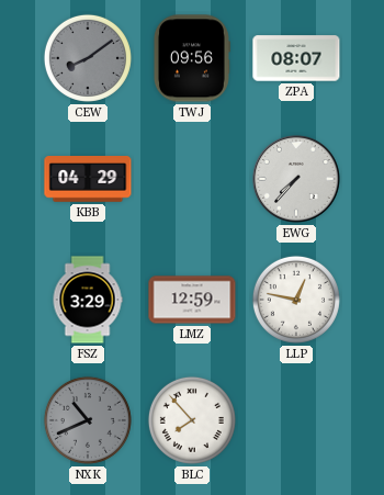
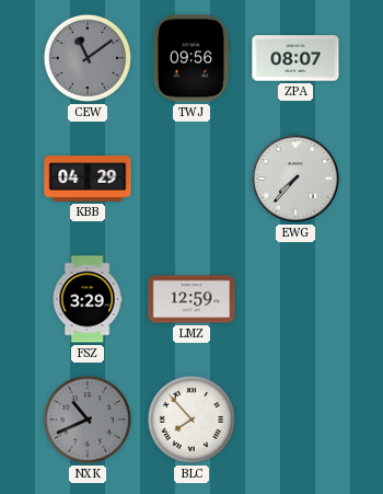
CEW: 8:09 -> 11:09 (88, 58)
LLP: 12:47 -> none (296, 300)
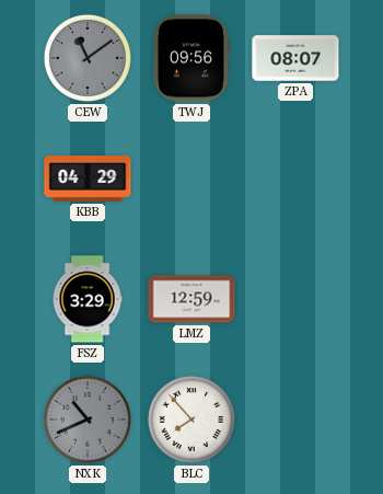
EWG: 7:37 -> none (297, 180)
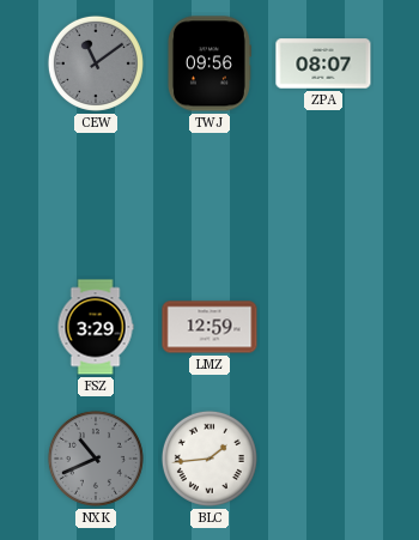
KBB: 04:29 -> none (88, 179)
BLC: 7:53 -> 1:44 (209, 459)
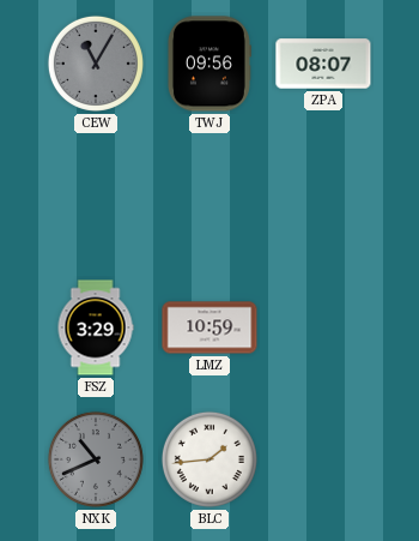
CEW: 11:09 -> 11:05 (96, 64)
LMZ: 12:59 -> 10:59 (209, 327)
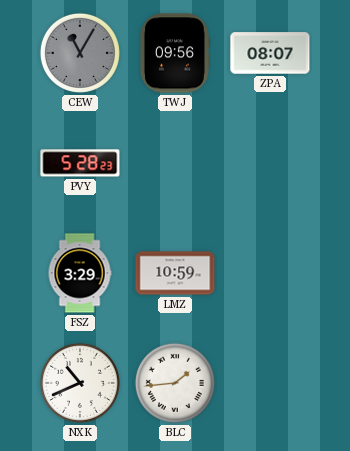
PVY: none -> 5:28 (80, 163)
NXK dial: grey -> white (80, 383)
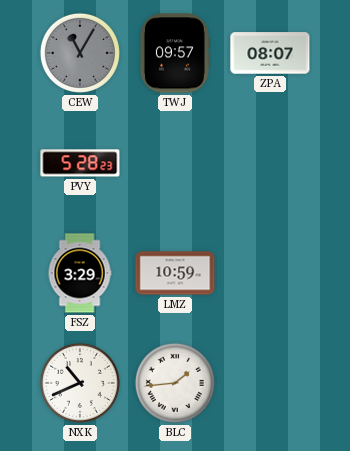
TWJ: 09:56 -> 09:57 (174, 53)
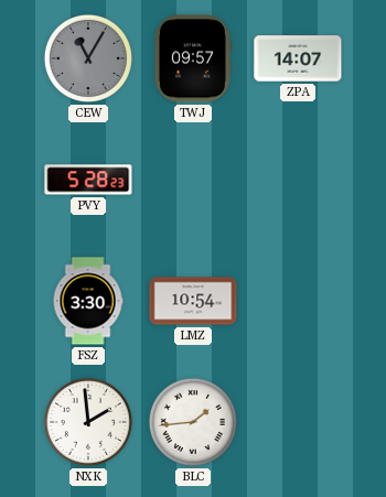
ZPA: 08:07 -> 14:07 (298, 58)
FSZ: 3:29 -> 3:30 (88, 301)
LMZ: 10:59 -> 10:54 (193, 301)
NXK: 10:41 -> 1:59 (88, 422)
